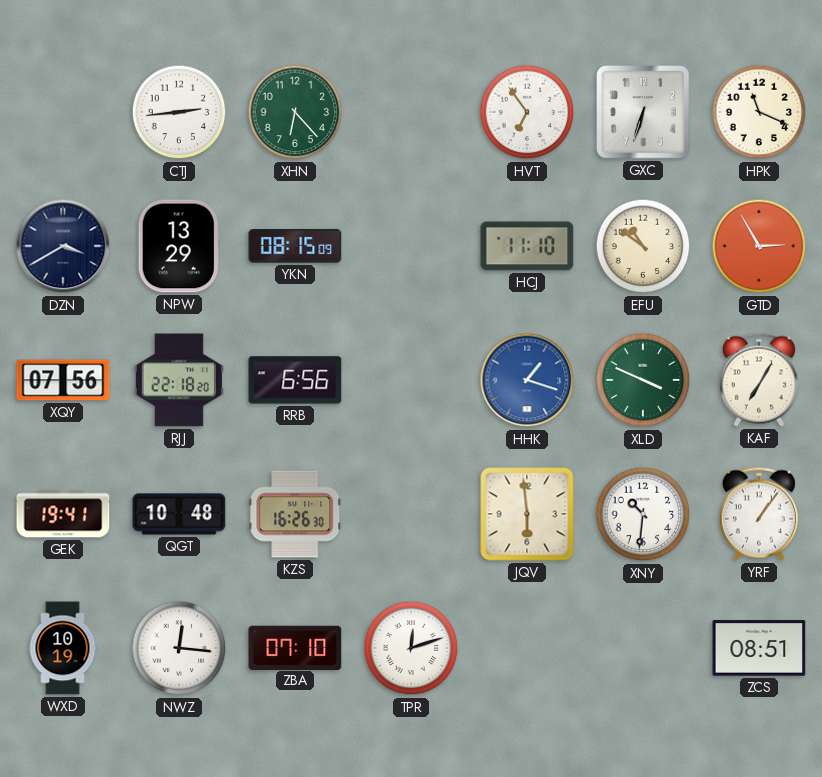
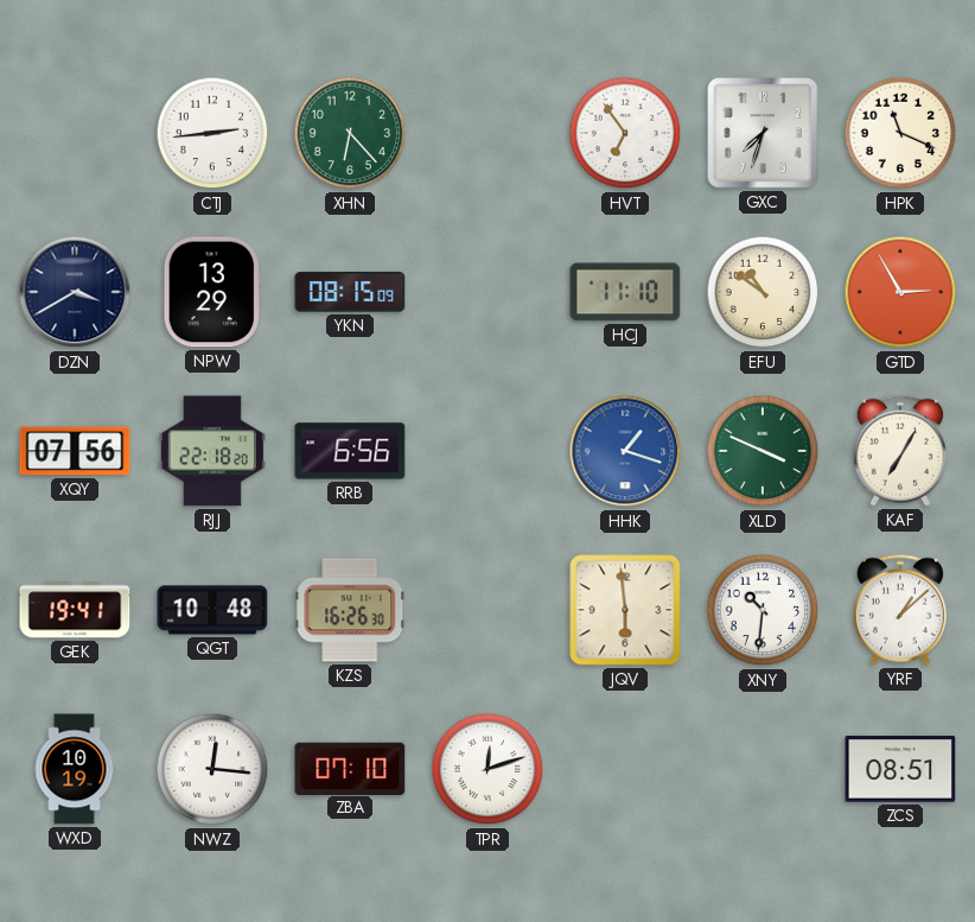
GXC: 6:33 -> 7:33 (763, 133)
YRF: 1:06 -> 1:08 (900, 610)
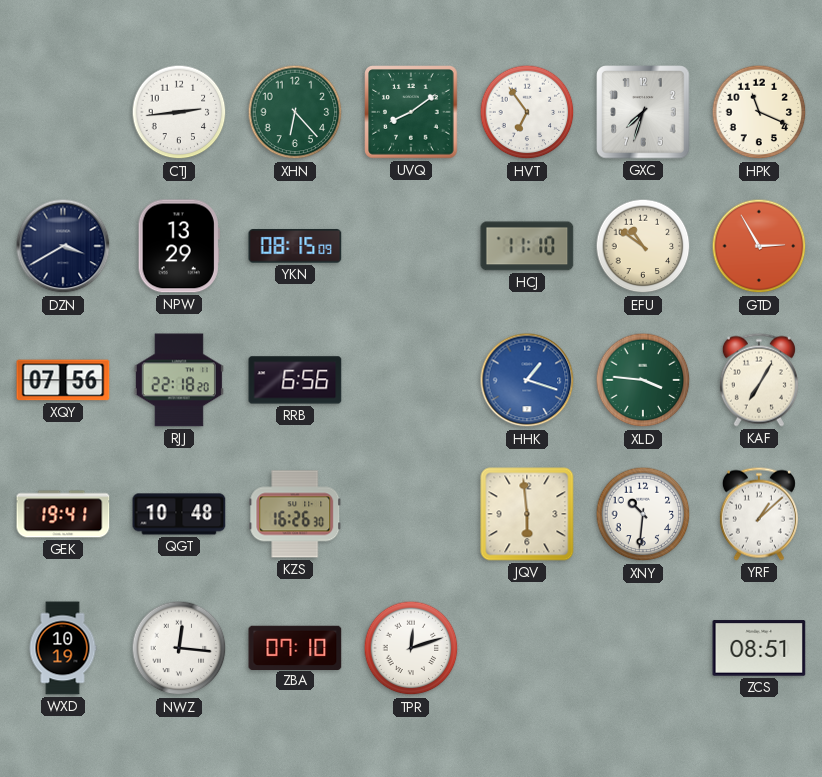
UVQ: none -> 8:09 (411, 112)
XLD: 3:49 -> 3:46 (643, 380)
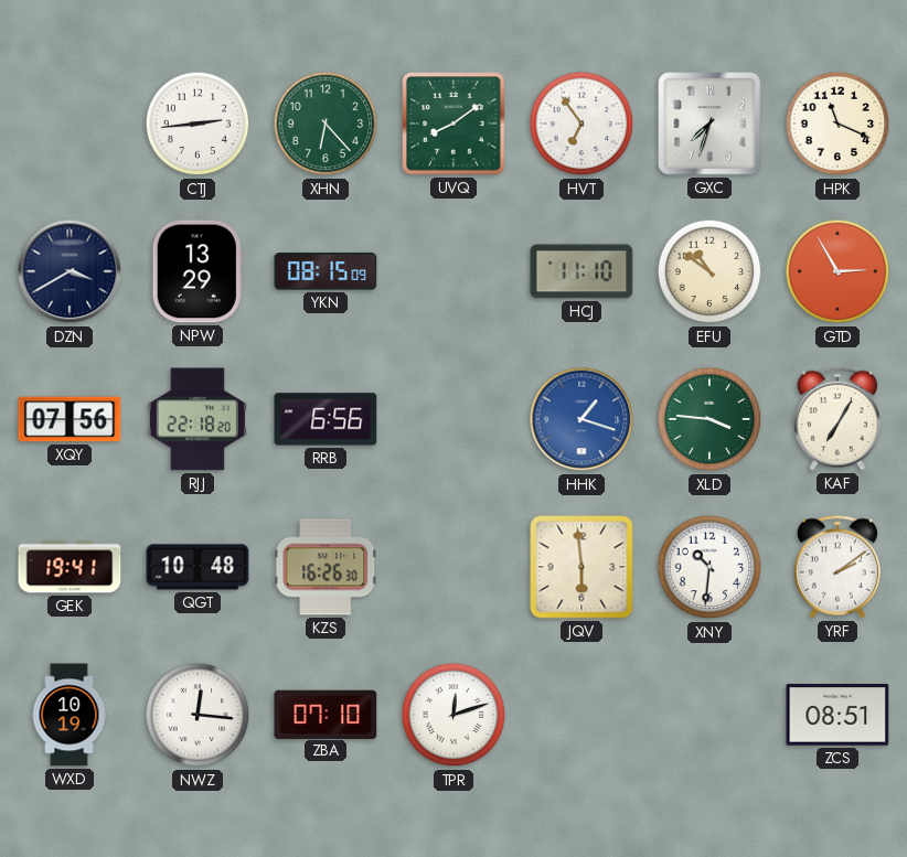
YRF: 1:08 -> 2:09 (837, 567)
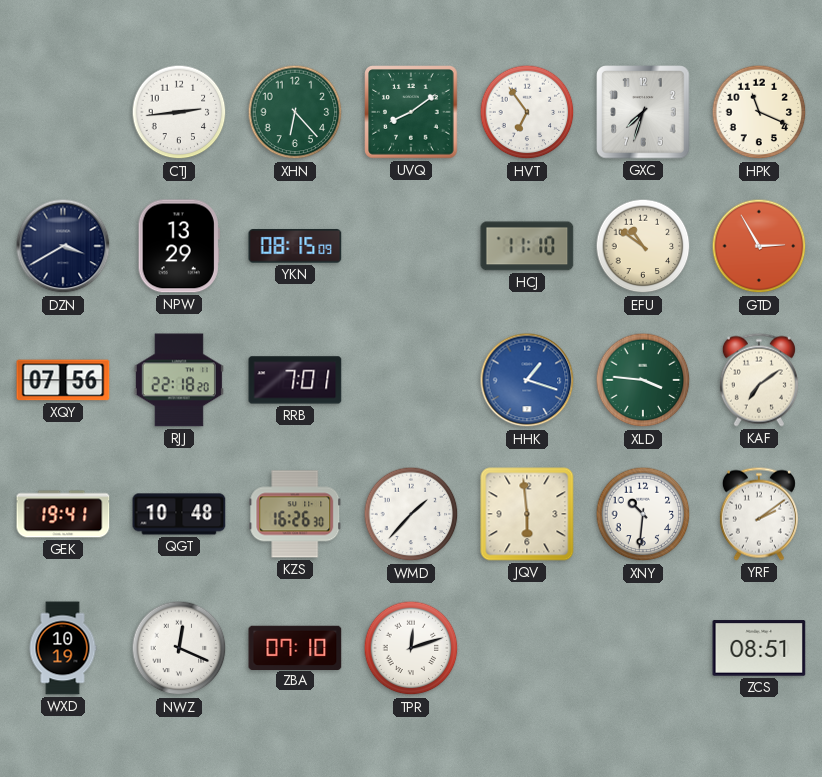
RRB: 6:56 -> 7:01 (295, 380)
KAF: 7:05 -> 7:09 (759, 380)
WMD: none -> 1:37 (411, 514)
NWZ: 12:16 -> 12:19 (179, 648)
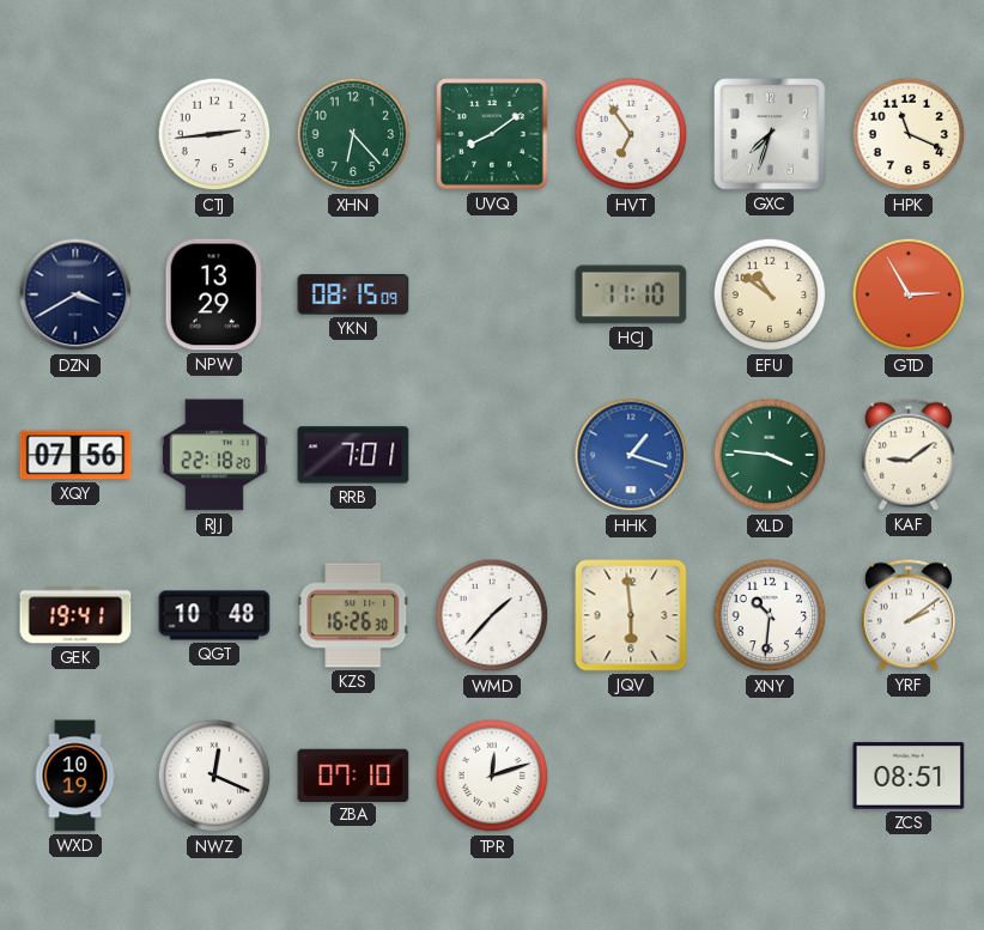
KAF: 7:09 -> 9:09 (909, 455)
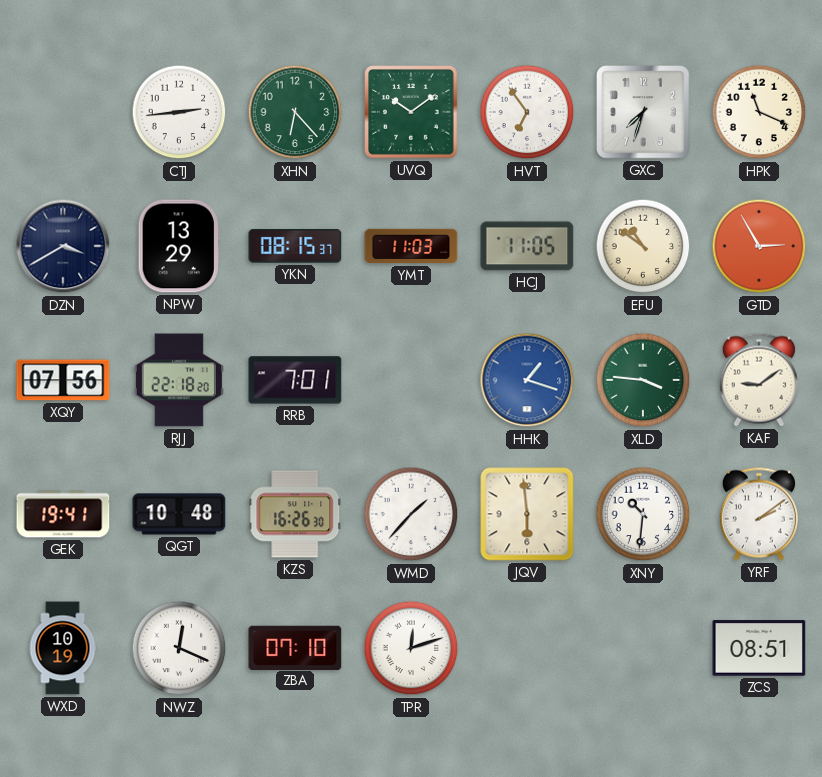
UVQ: 8:09 -> 10:09 (411, 112)
YKN: 08:15:09 -> 08:15:37 (295, 246)
YMT: none -> 11:03 (411, 246)
HCJ: 11:10 -> 11:05 (527, 246)
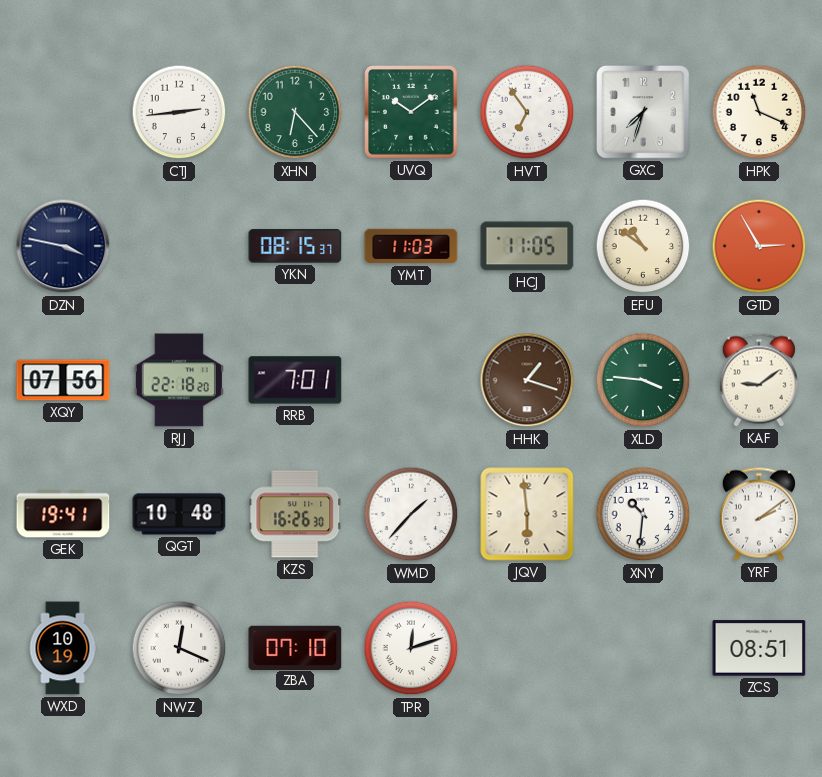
DZN: 3:40 -> 3:47 (63, 246)
NPW: 13:29 -> none (179, 246)
HHK dial: blue -> brown (527, 380)
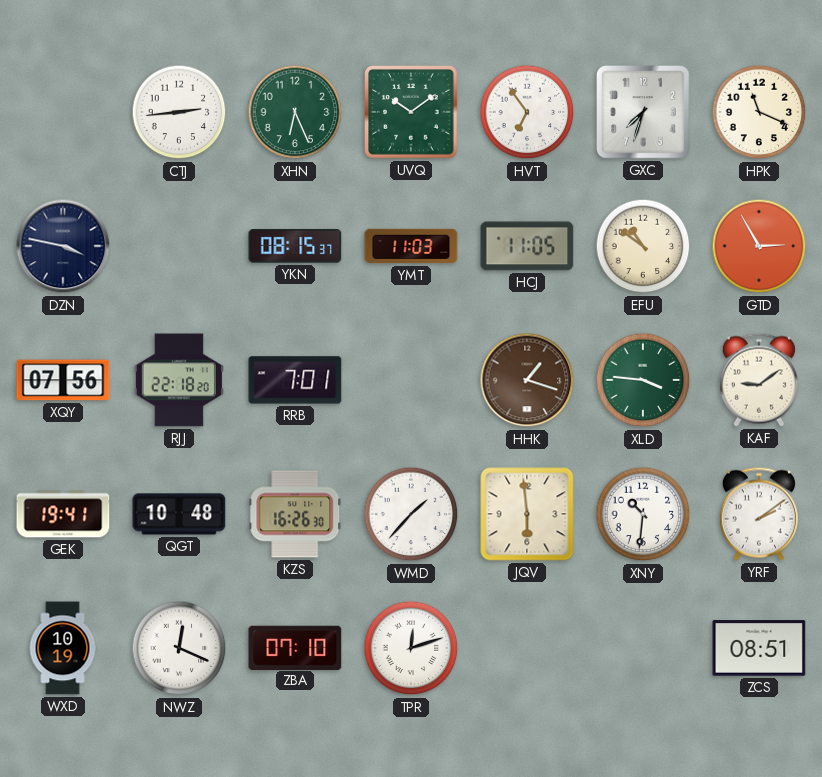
XHN: 6:23 -> 6:26 (295, 112)
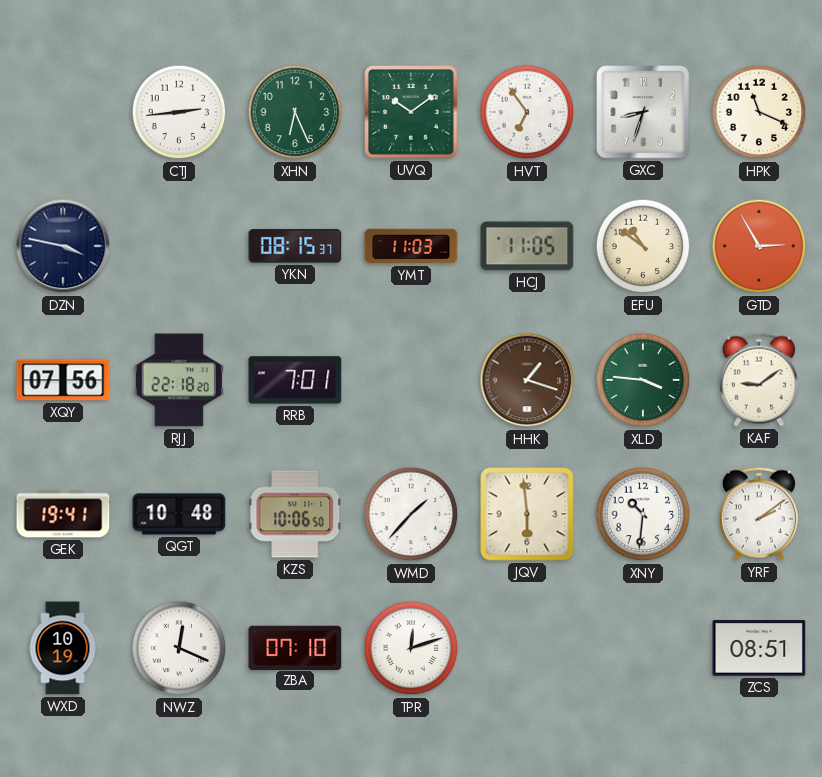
GXC: 7:33 -> 8:33 (643, 112)
KZS: 16:26 -> 10:06 (295, 514)
